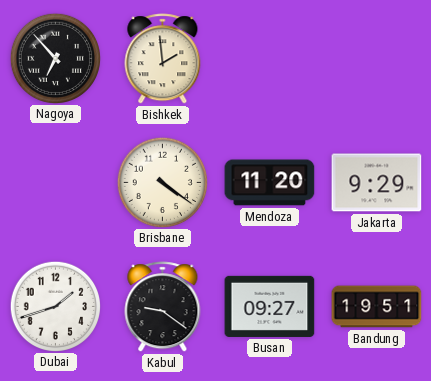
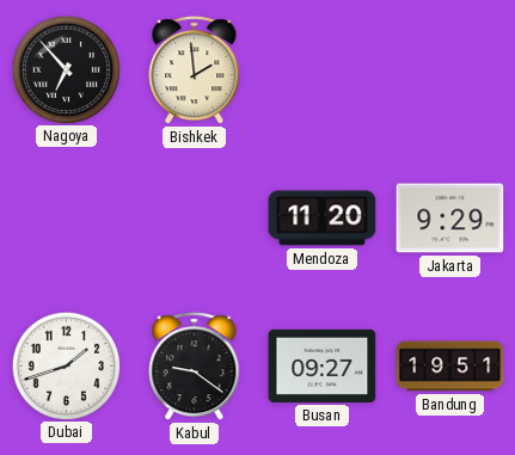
Brisbane: 4:21 -> none (162, 182)
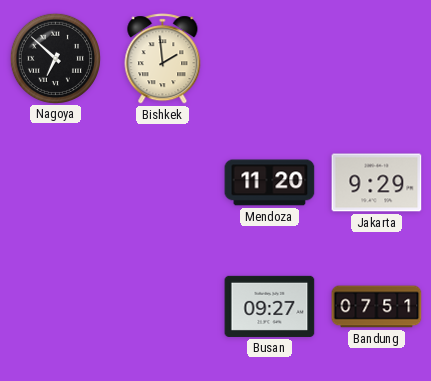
Nagoya: 6:53 -> 6:52 (55, 58)
Dubai: 1:42 -> none (66, 365)
Kabul: 9:21 -> none (195, 367)
Bandung: 19:51 -> 07:51 (377, 307)
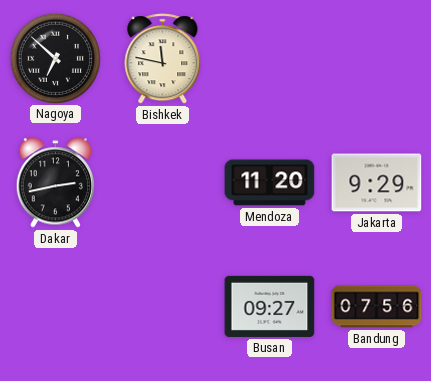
Bishkek: 1:59 -> 11:47 (163, 59)
Dakar: none -> 2:43 (55, 183)
Bandung: 07:51 -> 07:56 (377, 307)
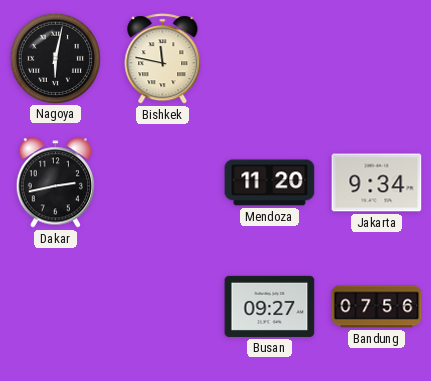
Nagoya: 6:52 -> 6:02 (55, 58)
Jakarta: 9:29 -> 9:34 (377, 183)
